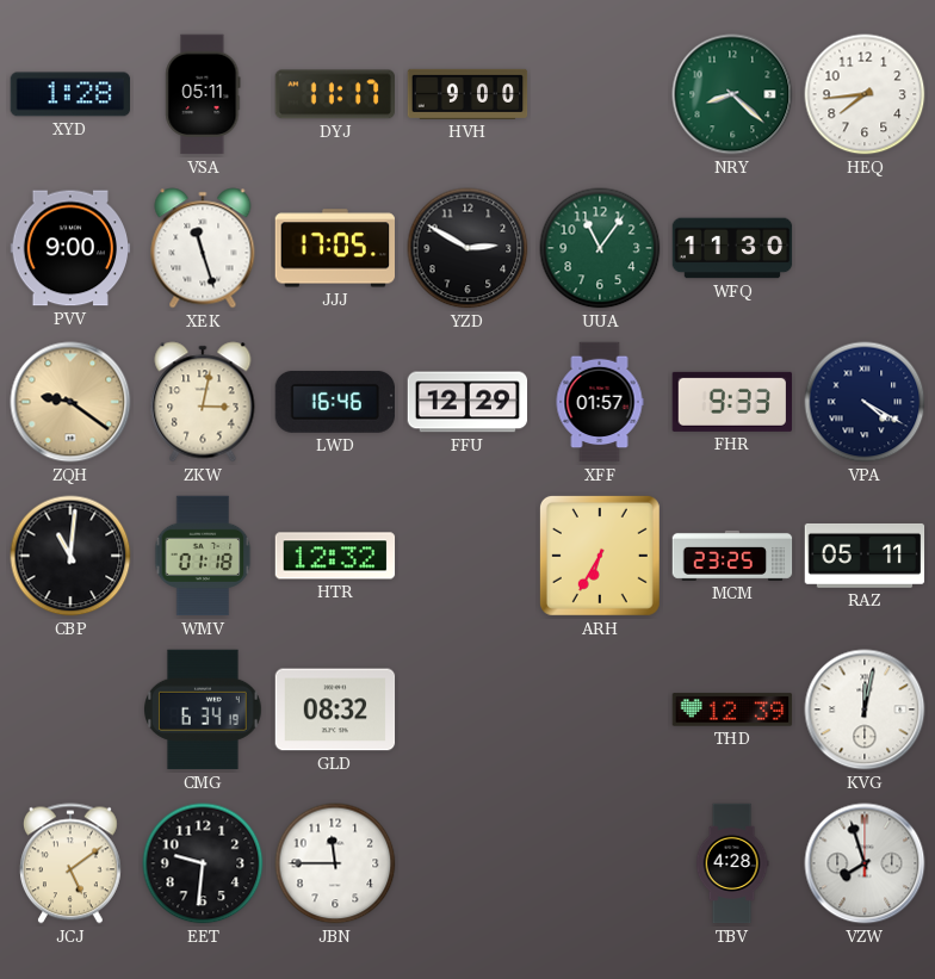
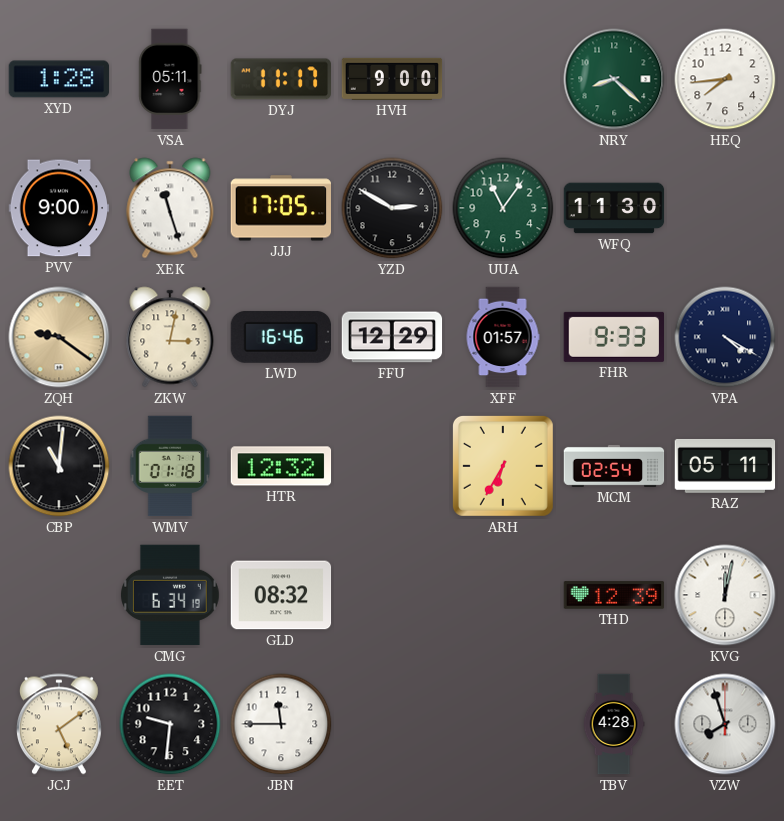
MCM: 23:25 -> 02:54 (614, 466)
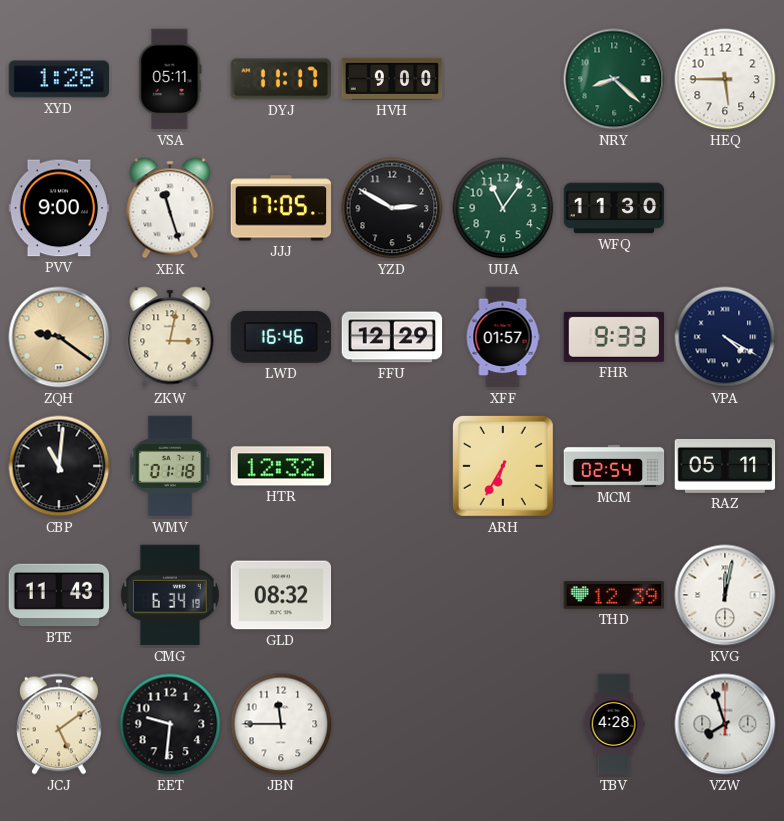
HEQ: 7:44 -> 5:45 (725, 79)
BTE: none -> 11:43 (59, 595)
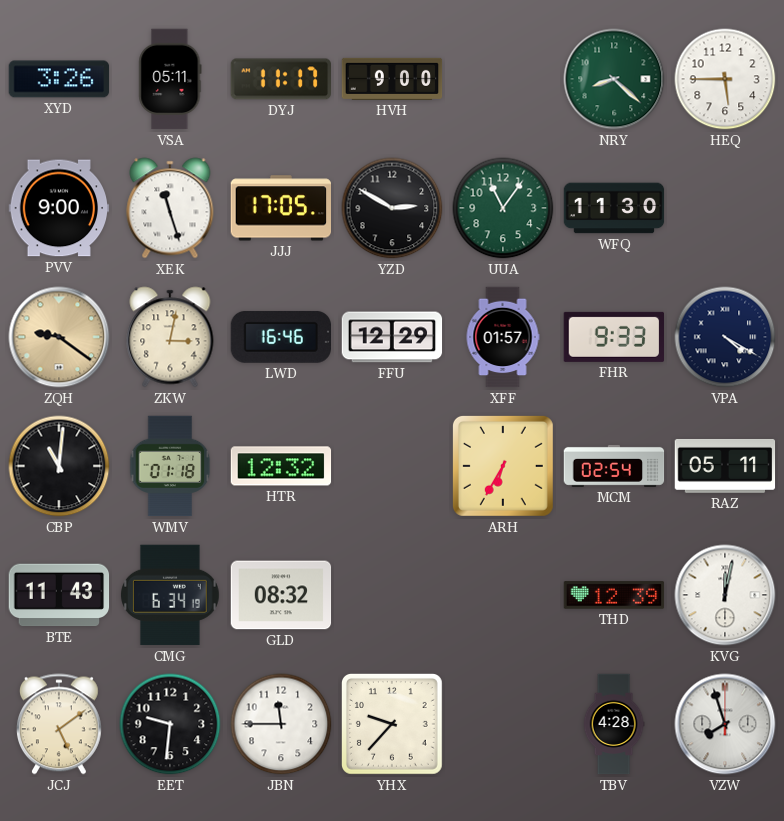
XYD: 1:28 -> 3:26 (59, 79)
YHX: none -> 9:37 (392, 724)
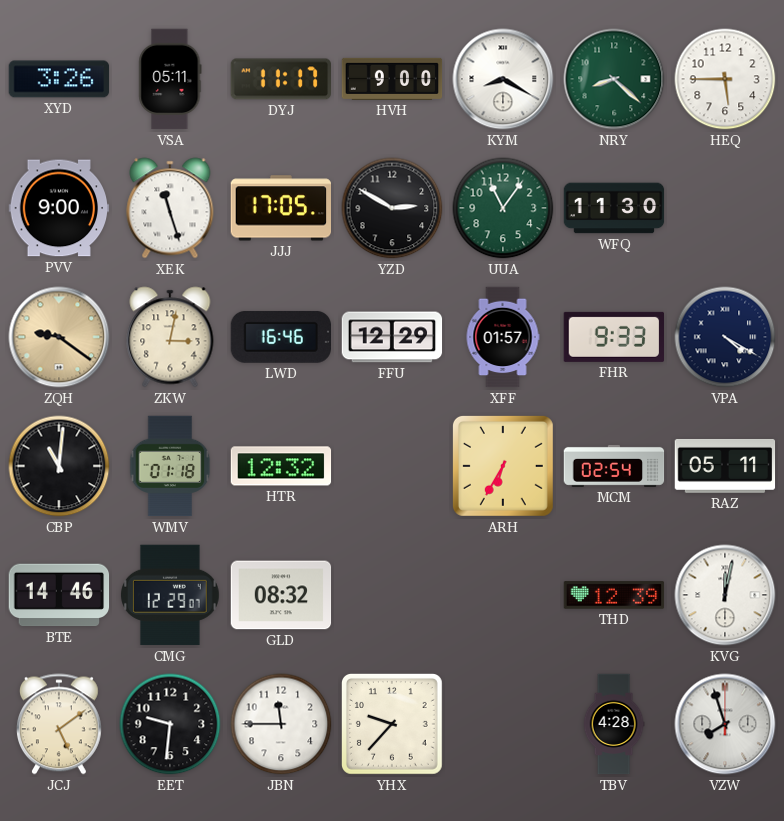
KYM: none -> 8:20 (503, 79)
BTE: 11:43 -> 14:46 (59, 595)
CMG: 6:34 -> 12:29 (171, 595)
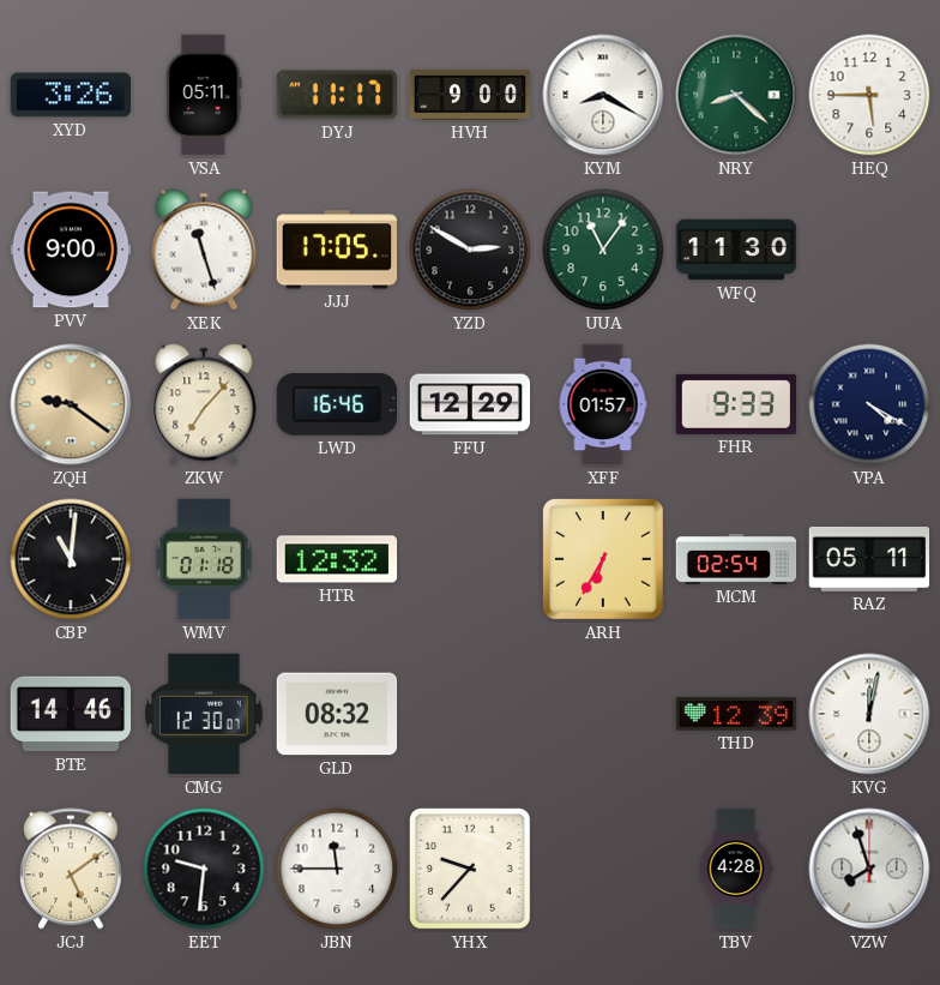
ZKW: 3:02 -> 7:07 (204, 404)
CMG: 12:29 -> 12:30 (205, 714)
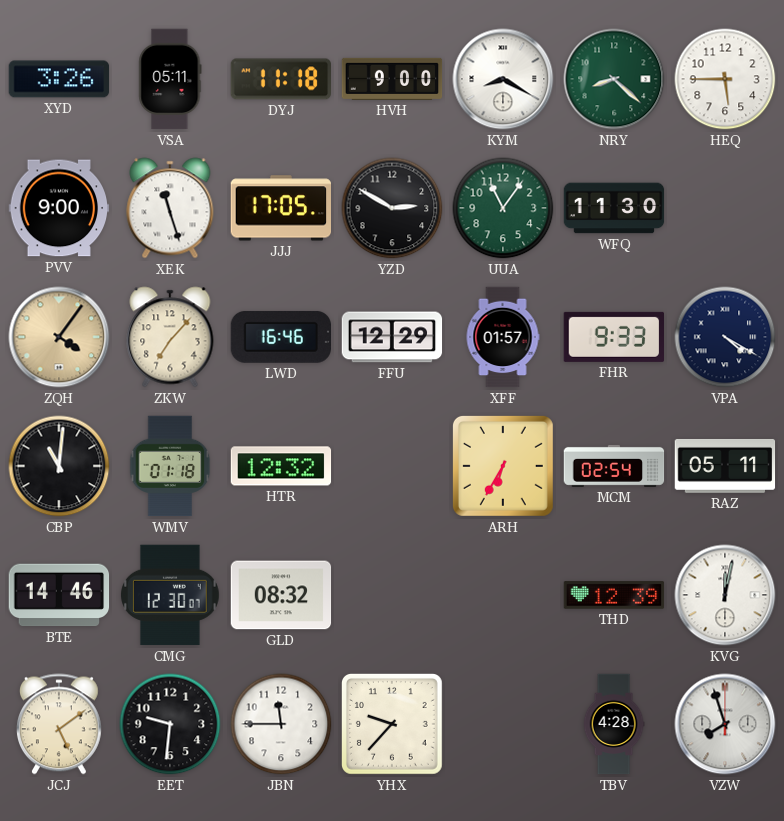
DYJ: 11:17 -> 11:18 (280, 79)
ZQH: 9:21 -> 4:06 (59, 337)
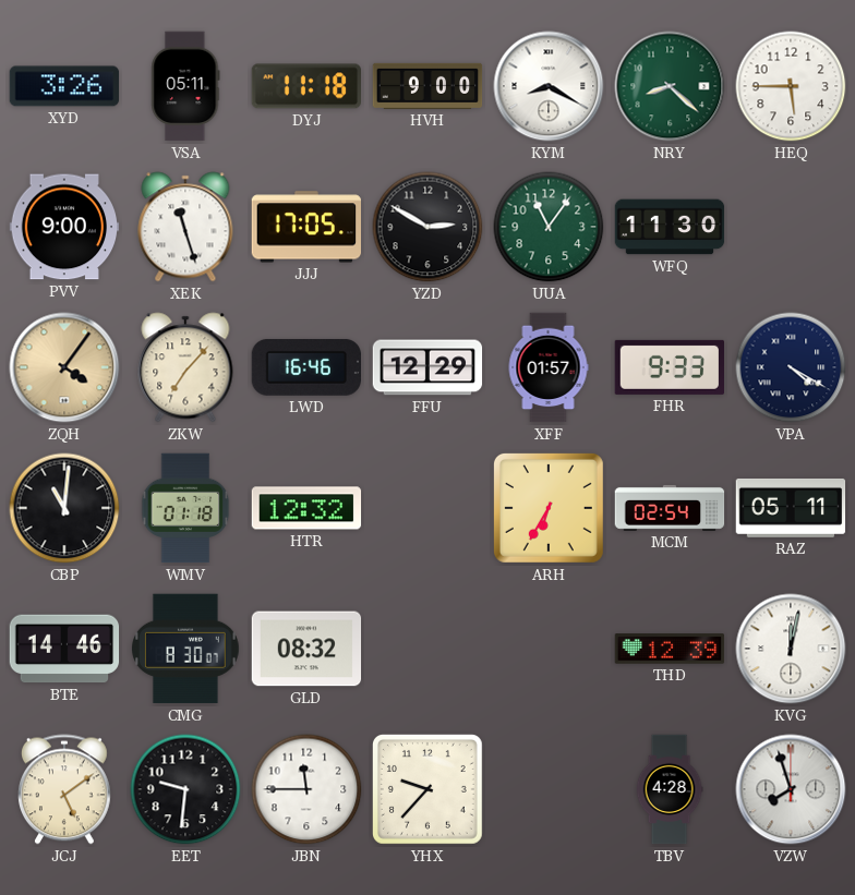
CMG: 12:30 -> 8:30 (186, 649)
